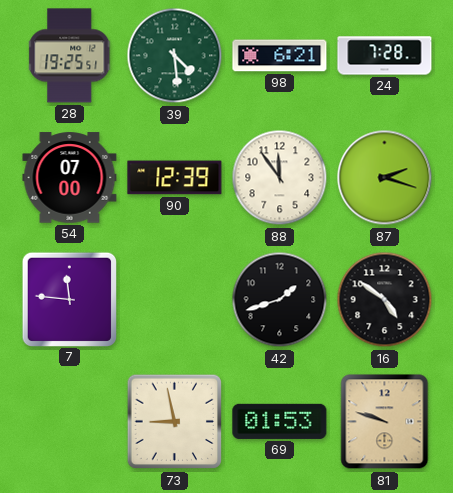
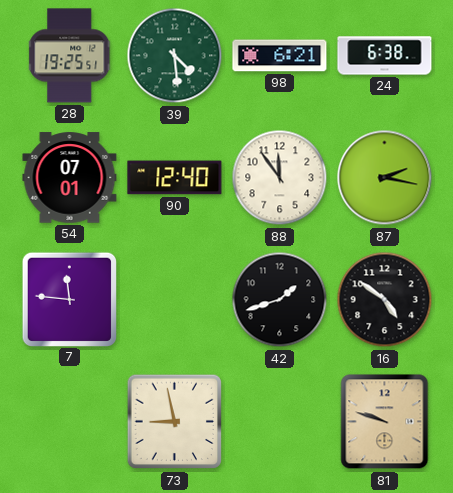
24: 7:28 -> 6:38 (385, 56)
54: 07:00 -> 07:01 (70, 178)
90: 12:39 -> 12:40 (175, 178)
87: 2:18 -> 2:17 (385, 178)
69: 01:53 -> none (280, 421)
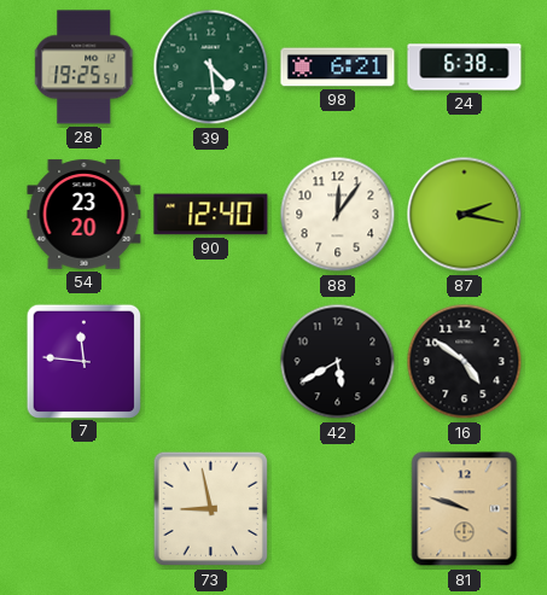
54: 07:01 -> 23:20 (85, 215)
88: 11:54 -> 12:06 (338, 215)
42: 1:42 -> 5:40 (338, 362)
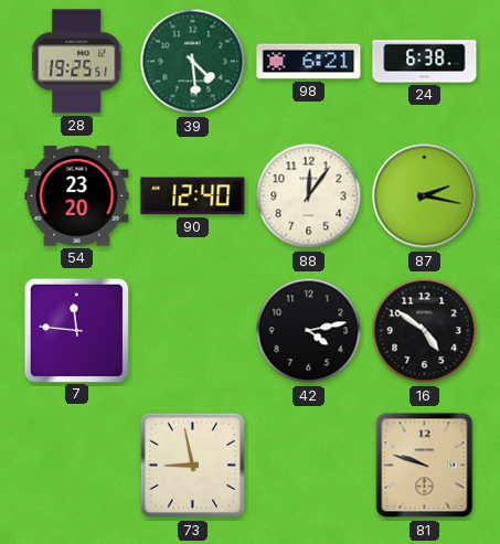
42: 5:40 -> 4:13 (309, 331)
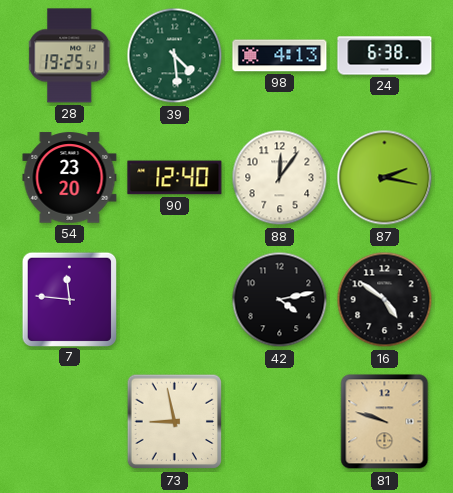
98: 6:21 -> 4:13 (280, 56)
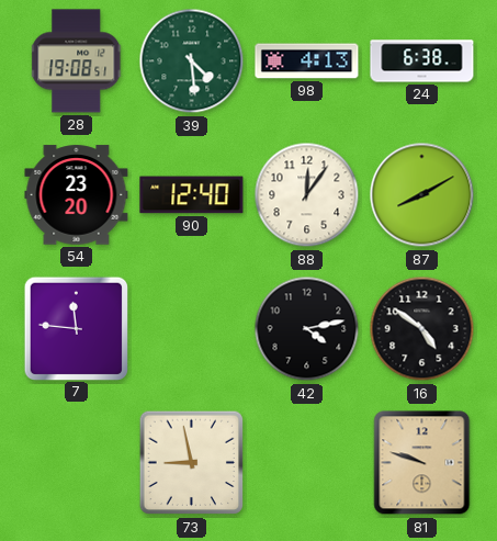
28: 19:25 -> 19:08 (77, 61)
87: 2:17 -> 8:10 (422, 195)
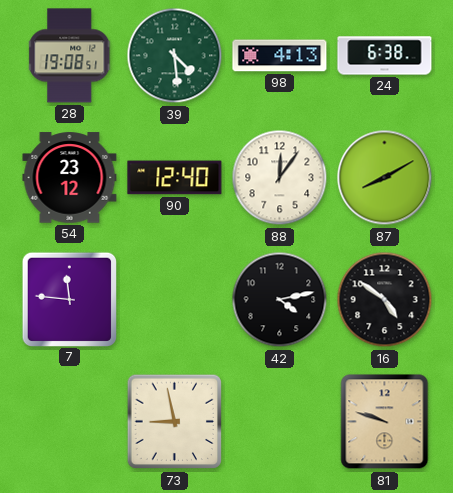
54: 23:20 -> 23:12 (70, 178)
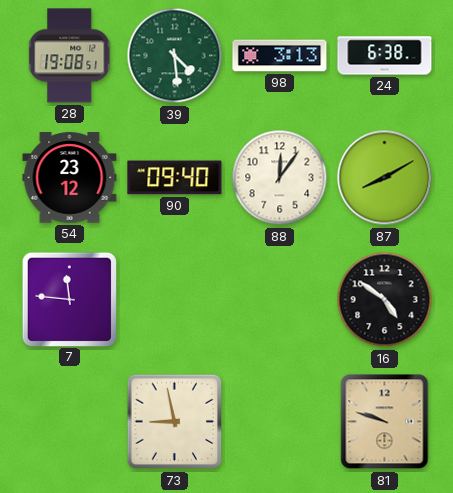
98: 4:13 -> 3:13 (280, 56)
90: 12:40 -> 09:40 (175, 178)
42: 4:13 -> none (280, 300)
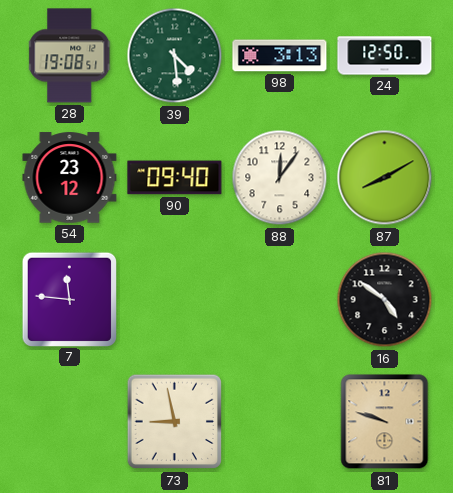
24: 6:38 -> 12:50 (385, 56)
